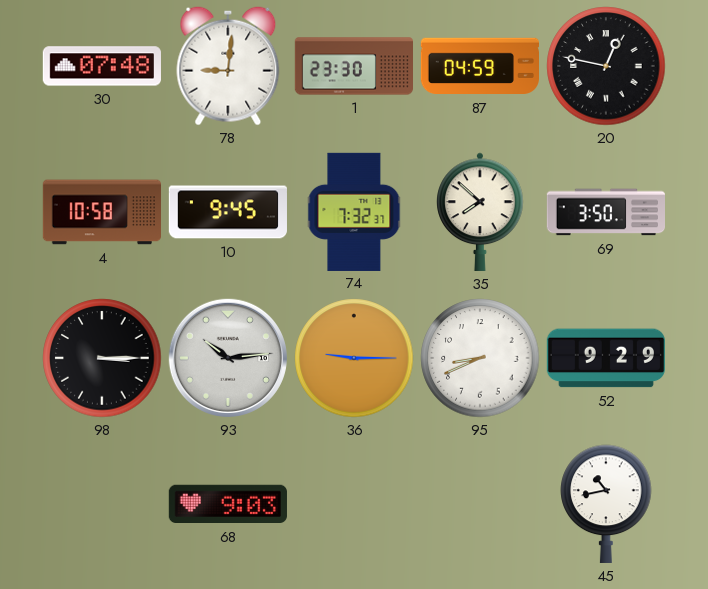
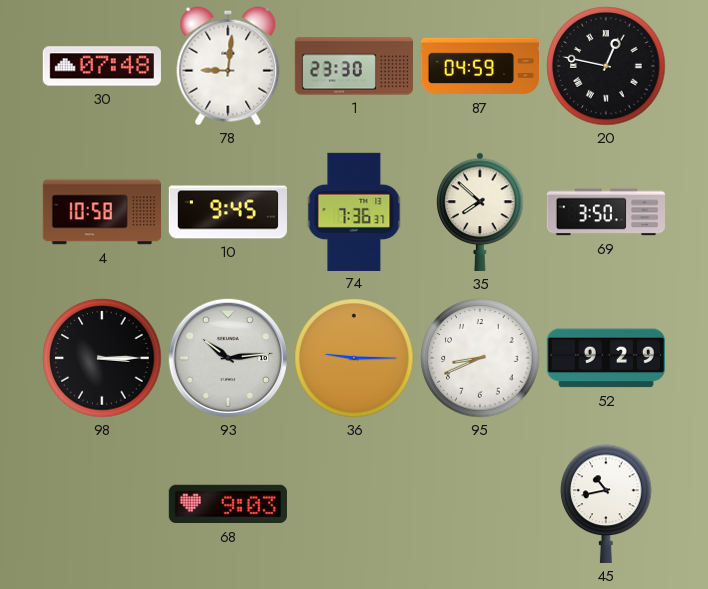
74: 7:32 -> 7:36 (354, 211)
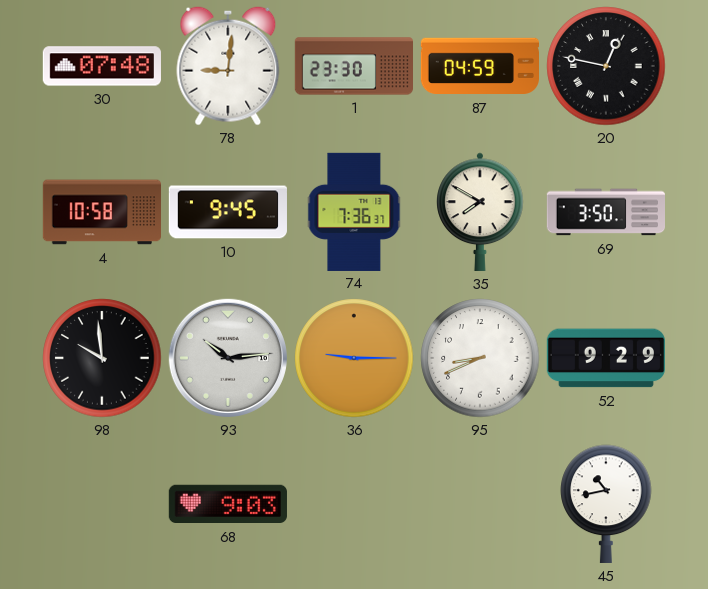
35: 7:52 -> 7:50 (480, 212)
98: 3:15 -> 9:59 (102, 358)
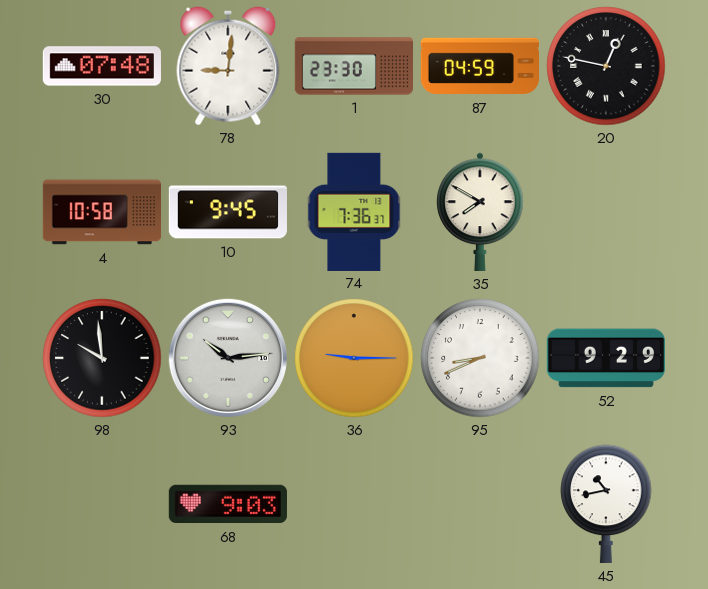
69: 3:50 -> none (605, 212)
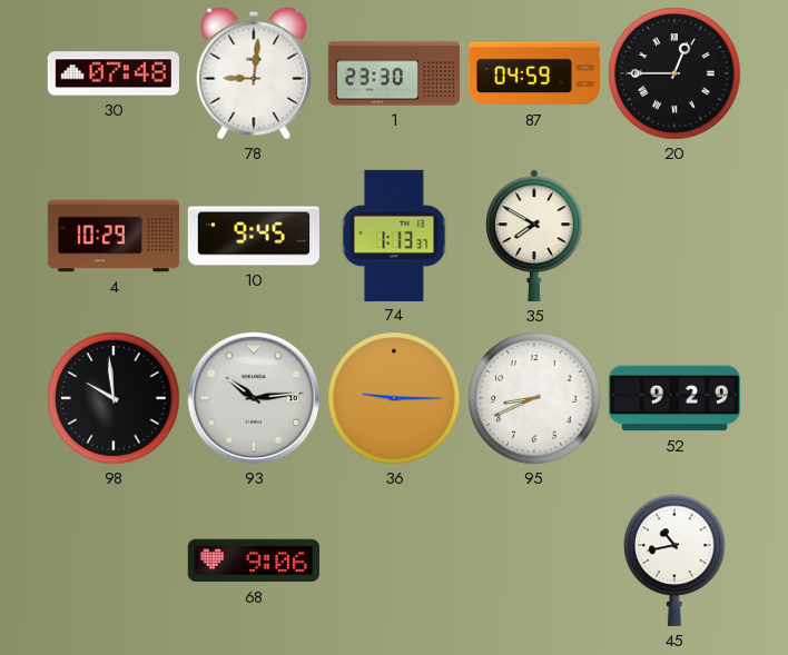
20: 12:47 -> 12:45 (674, 73)
4: 10:58 -> 10:29 (112, 236)
74: 7:36 -> 1:13 (394, 235)
68: 9:03 -> 9:06 (254, 560)
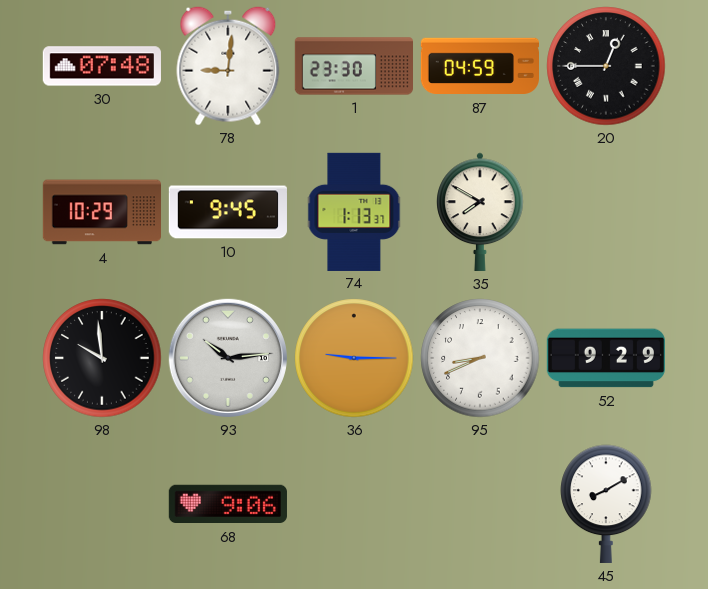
45: 10:43 -> 8:10 (606, 504)
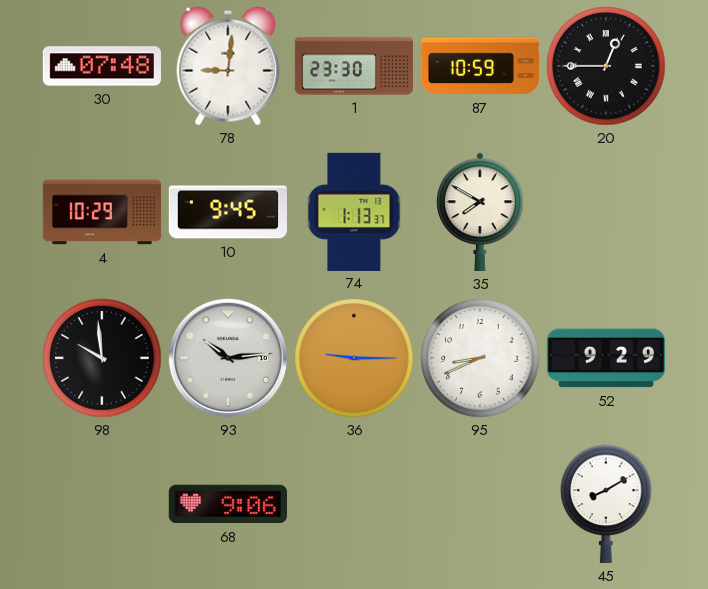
87: 04:59 -> 10:59 (479, 66)
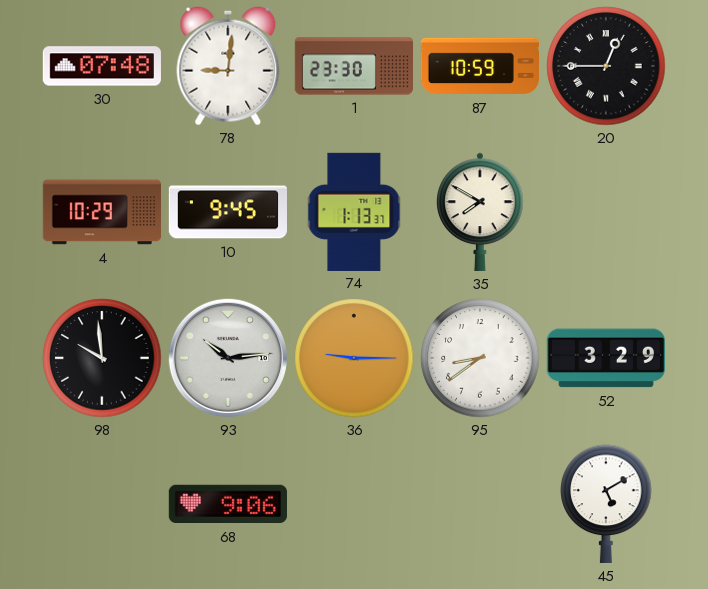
95: 8:41 -> 8:39 (480, 358)
52: 9:29 -> 3:29 (606, 358)
45: 8:10 -> 5:10 (606, 504)
